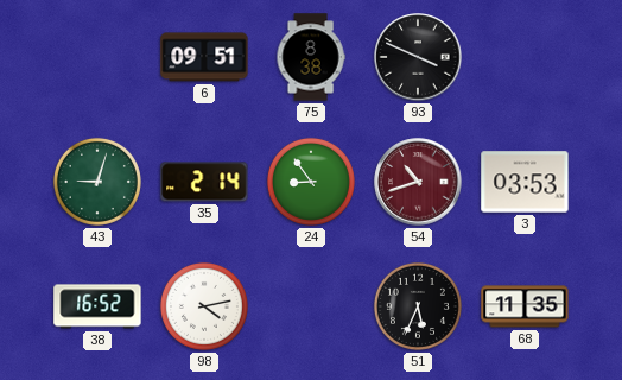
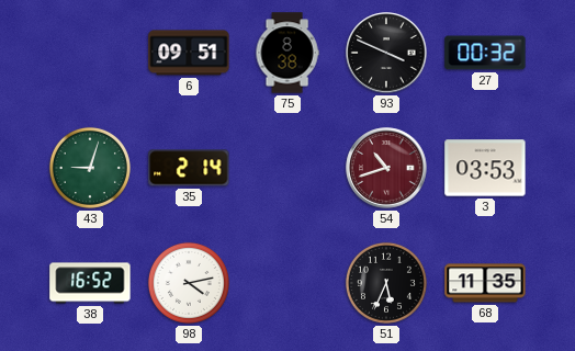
27: none -> 00:32 (485, 53)
24: 8:54 -> none (311, 182)
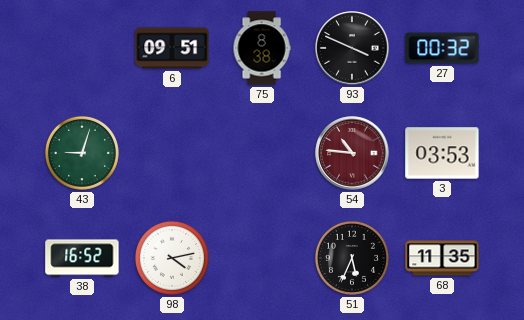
35: 2:14 -> none (189, 168)
54: 10:42 -> 10:46 (352, 153)
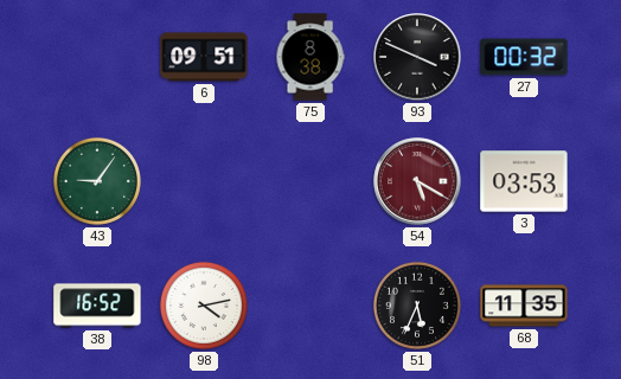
43: 9:03 -> 9:06 (97, 181)
54: 10:46 -> 5:20 (417, 181)
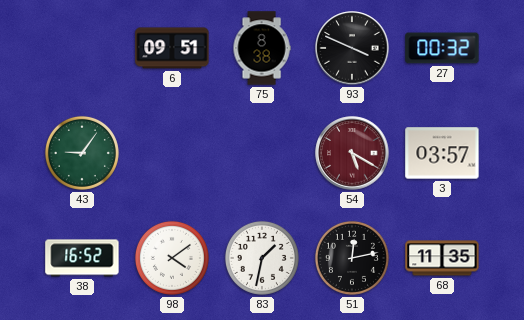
3: 03:53 -> 03:57 (442, 153)
98: 4:13 -> 4:09 (172, 258)
83: none -> 1:32 (262, 258)
51: 5:34 -> 12:13 (352, 258)
